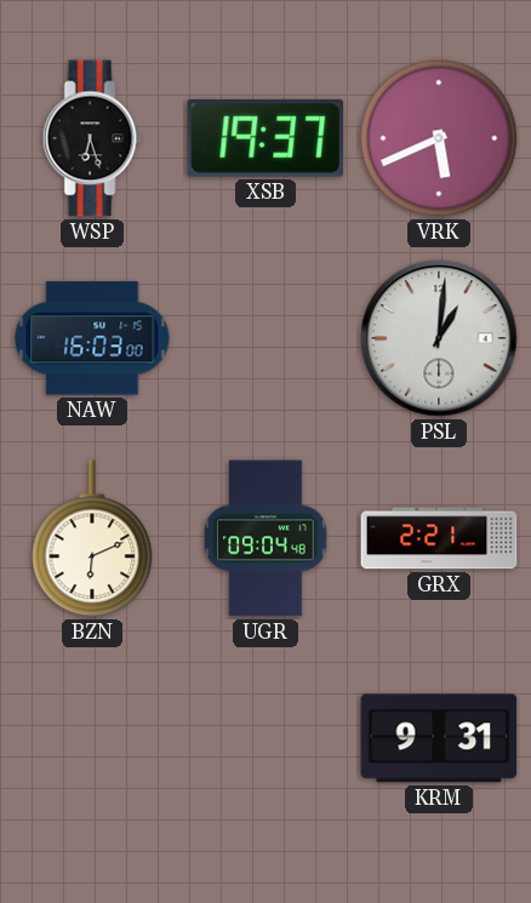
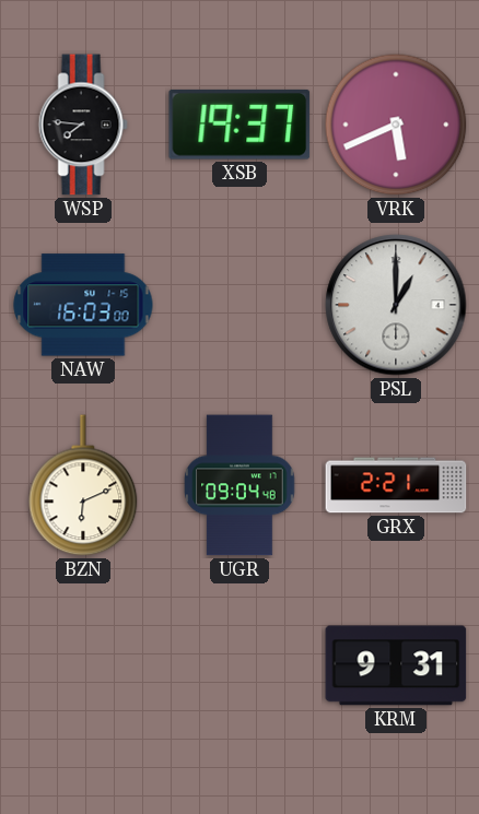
WSP: 6:27 -> 7:46 (83, 125)
PSL: 1:01 -> 1:00 (396, 305)
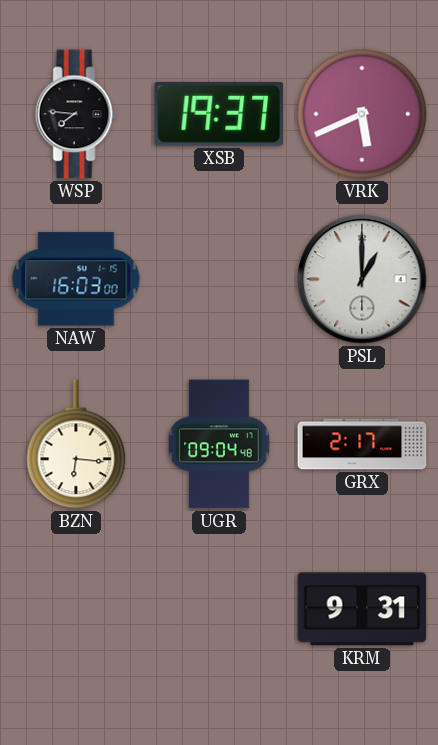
BZN: 6:11 -> 6:16 (76, 444)
GRX: 2:21 -> 2:17 (362, 444)
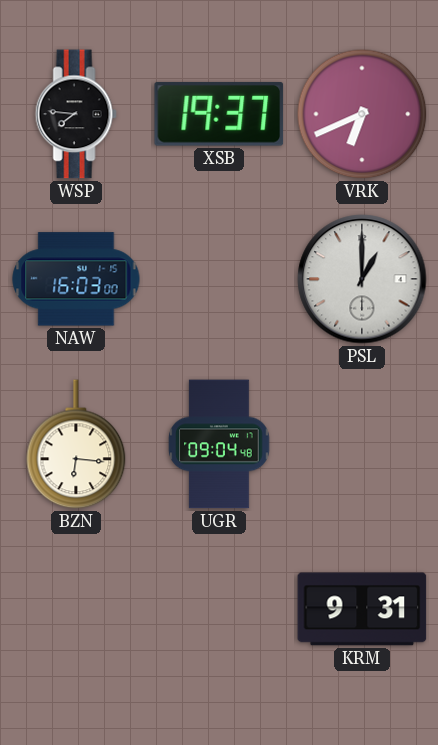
VRK: 5:41 -> 6:41 (362, 114)
GRX: 2:17 -> none (362, 444)
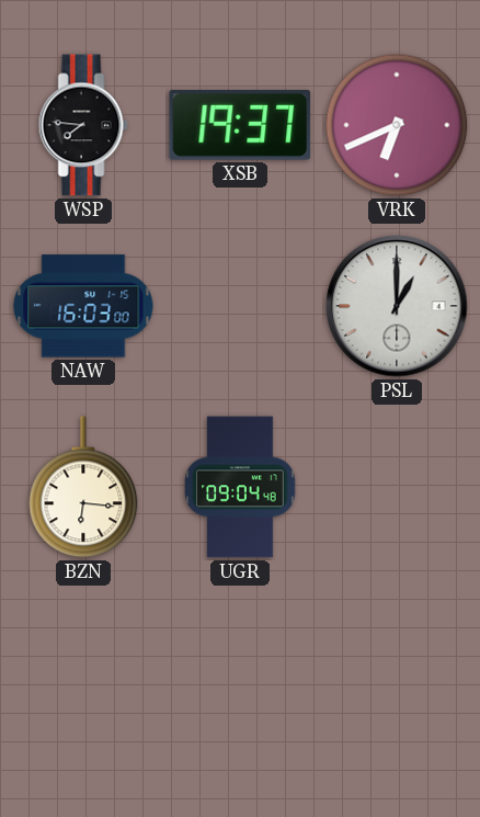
KRM: 9:31 -> none (362, 609)
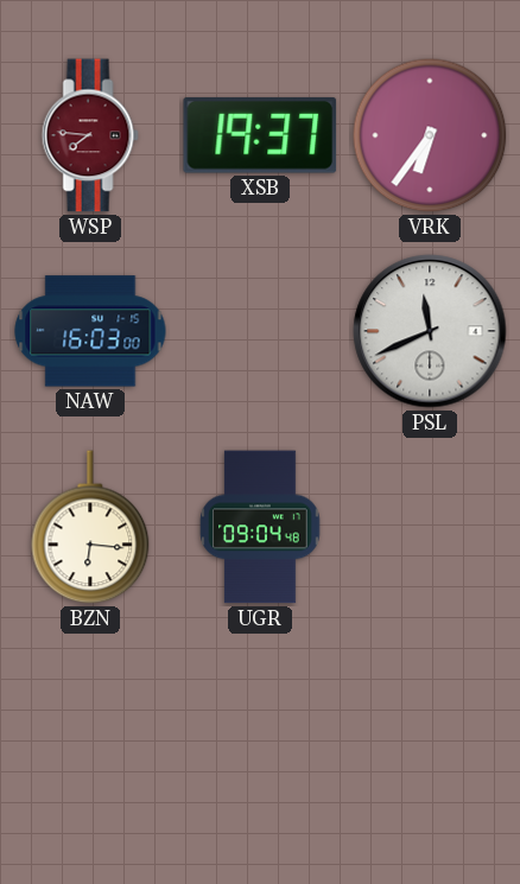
WSP dial: black -> burgundy (90, 135)
VRK: 6:41 -> 6:36 (430, 135)
PSL: 1:00 -> 11:41 (430, 331)
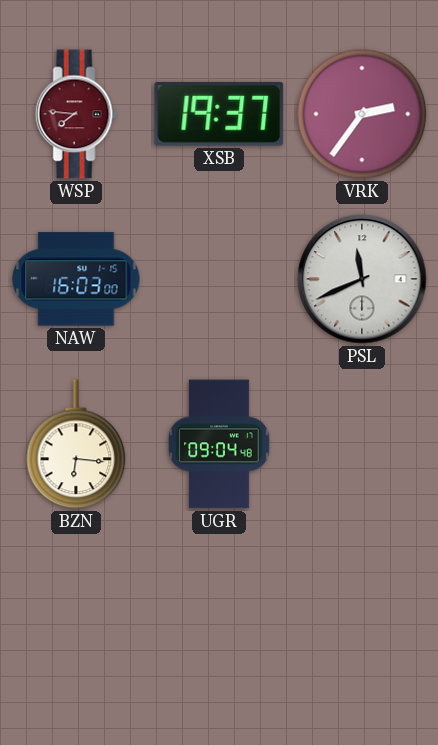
VRK: 6:36 -> 2:36 (362, 114)
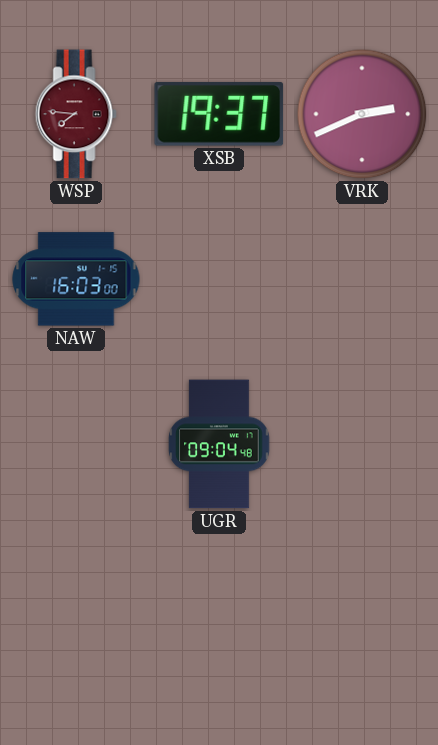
VRK: 2:36 -> 2:41 (362, 114)
PSL: 11:41 -> none (362, 279)
BZN: 6:16 -> none (76, 444)
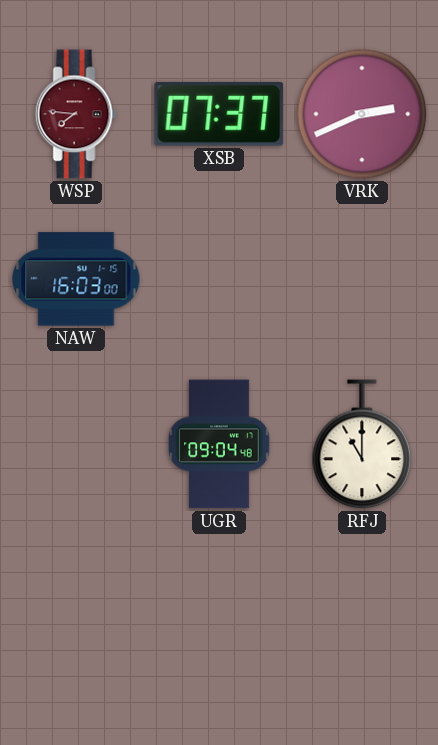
XSB: 19:37 -> 07:37 (219, 114)
RFJ: none -> 11:00 (362, 444)
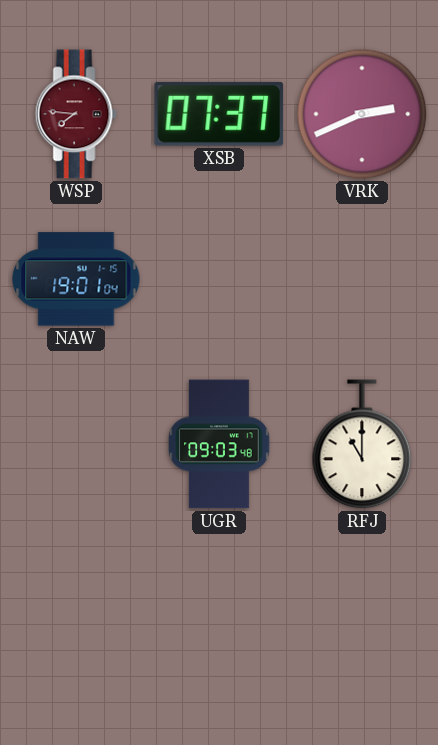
NAW: 16:03 -> 19:01 (76, 279)
UGR: 09:04 -> 09:03 (219, 444)
